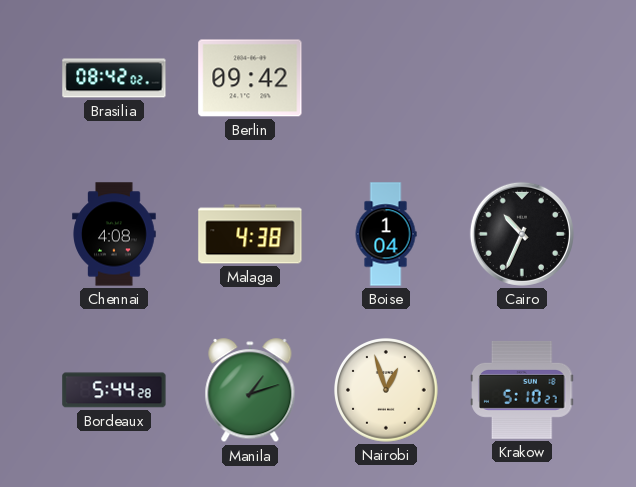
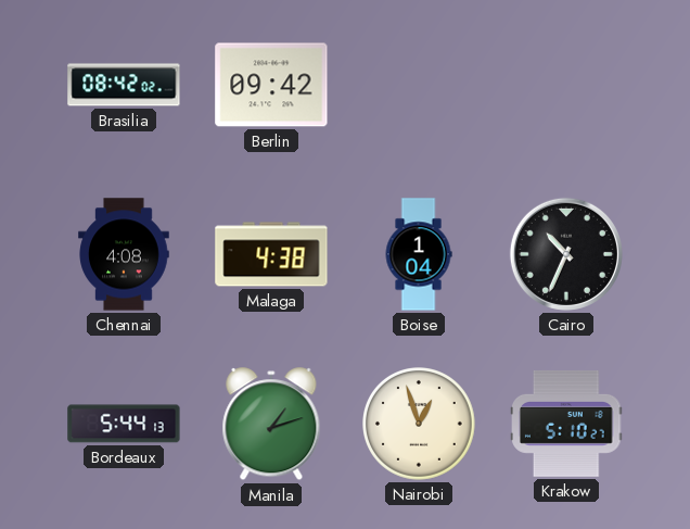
Bordeaux: 5:44:28 -> 5:44:13 (124, 424)
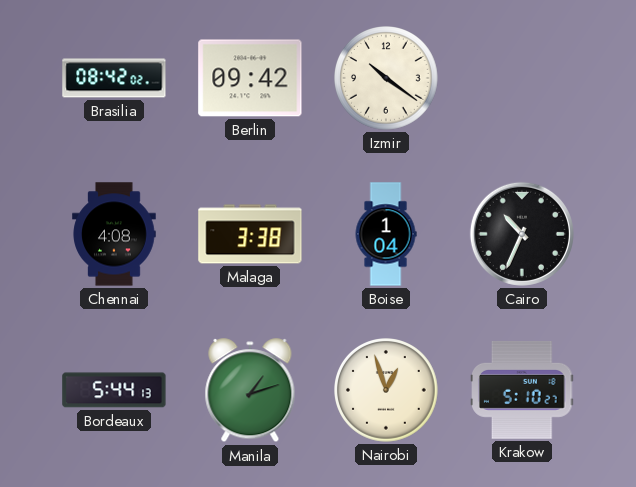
Izmir: none -> 10:21 (387, 79)
Malaga: 4:38 -> 3:38 (250, 234)
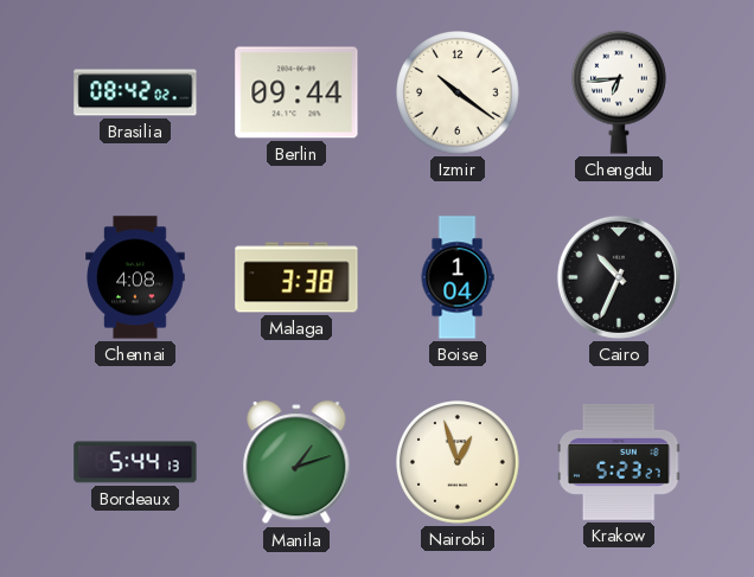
Berlin: 09:42 -> 09:44 (296, 92)
Chengdu: none -> 6:44 (619, 92)
Krakow: 5:10 -> 5:23 (620, 462)
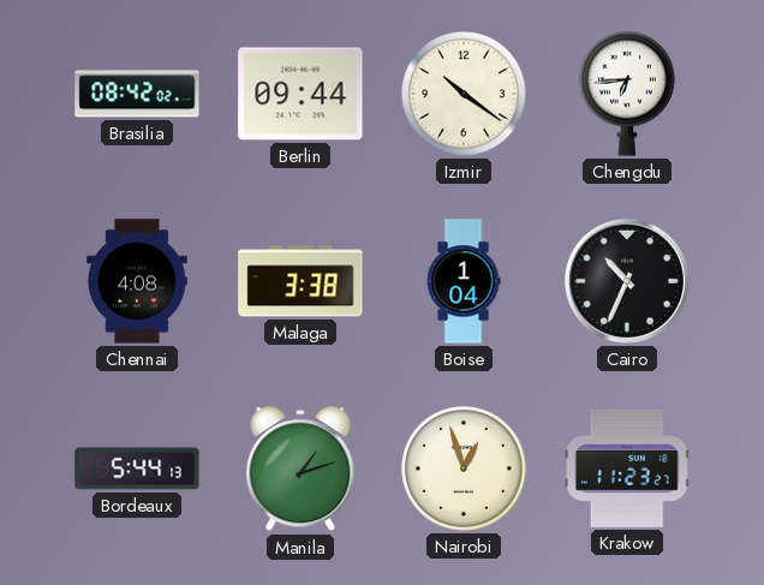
Krakow: 5:23 -> 11:23 (628, 468)
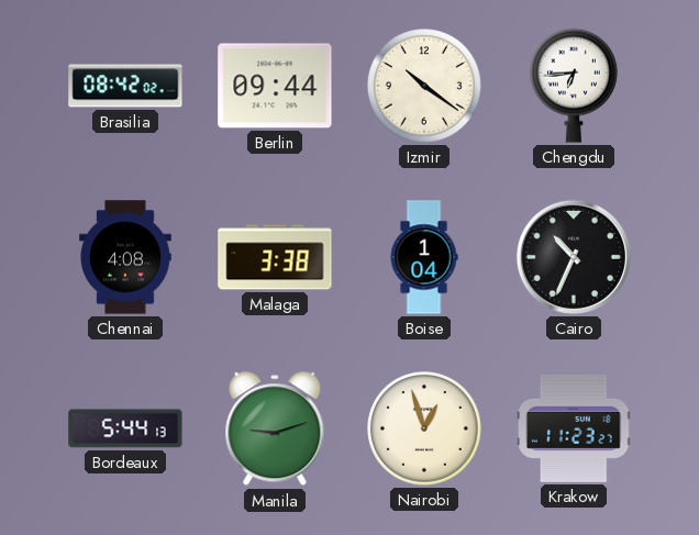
Manila: 1:12 -> 9:12 (275, 430)
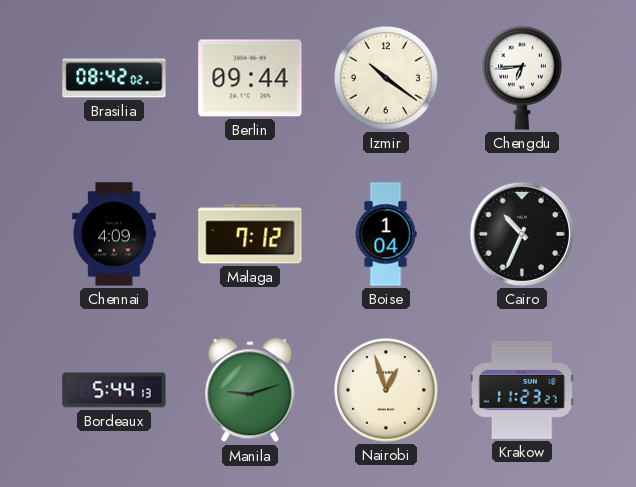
Chennai: 4:08 -> 4:09 (114, 234)
Malaga: 3:38 -> 7:12 (250, 234)
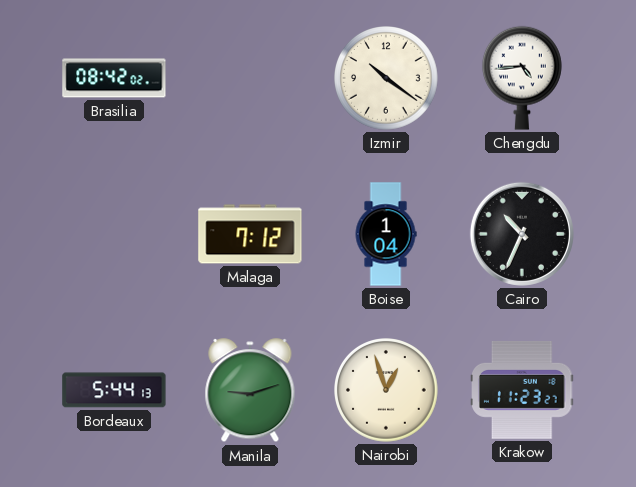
Berlin: 09:44 -> none (250, 78)
Chengdu: 6:44 -> 4:44 (522, 78)
Chennai: 4:09 -> none (114, 234)
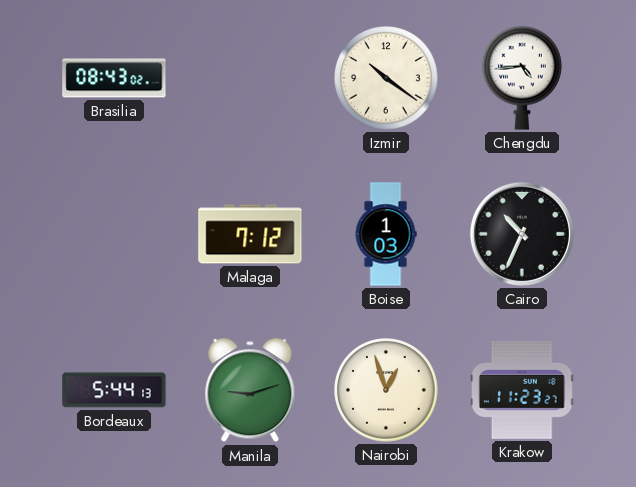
Brasilia: 08:42 -> 08:43 (114, 78)
Boise: 1:04 -> 1:03 (386, 234)
